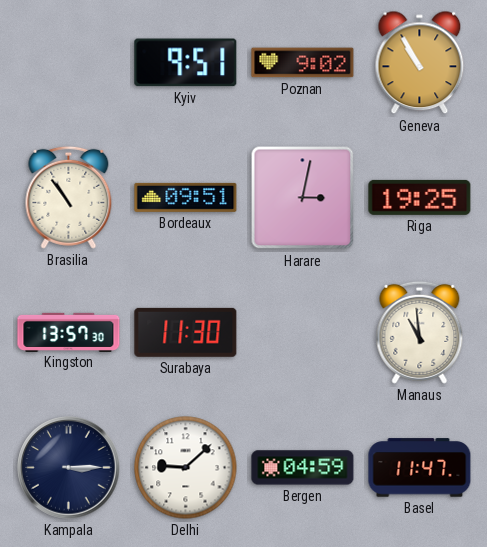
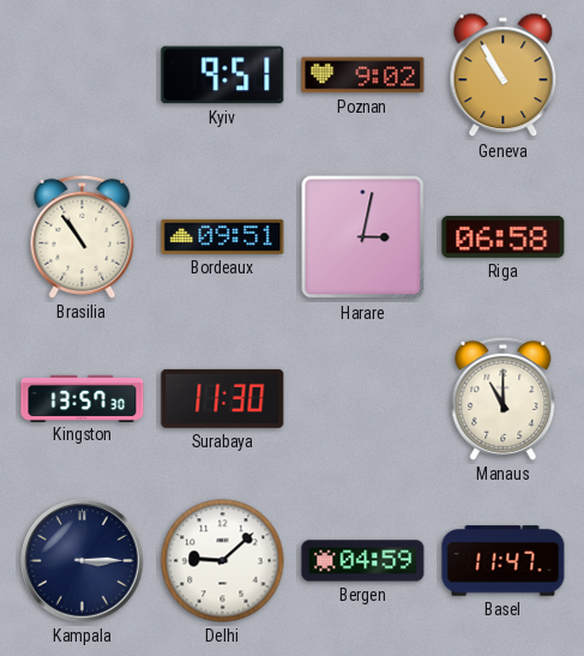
Riga: 19:25 -> 06:58 (504, 236)
Manaus: 10:59 -> 11:00 (504, 398)
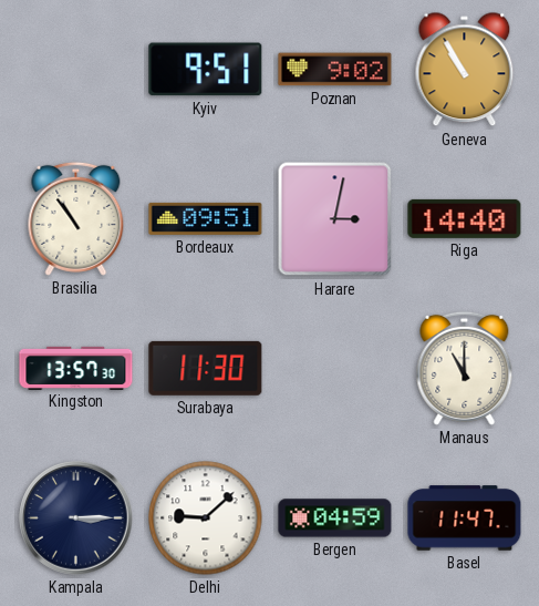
Riga: 06:58 -> 14:40 (465, 218)
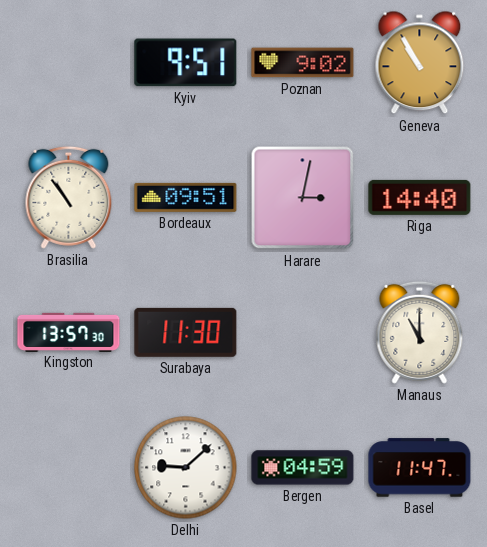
Kampala: 3:15 -> none (76, 518)
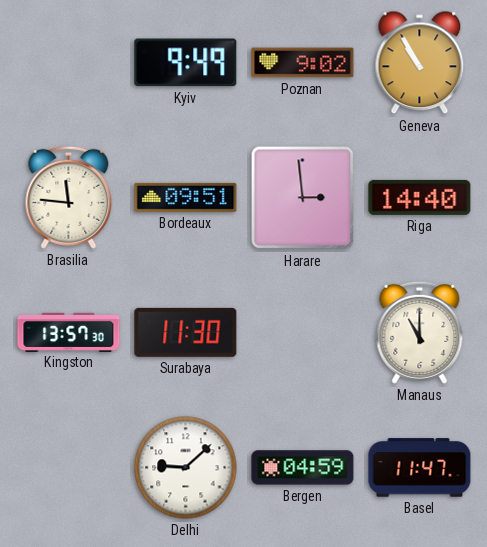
Kyiv: 9:51 -> 9:49 (186, 63)
Brasilia: 10:54 -> 11:46 (69, 197)
Harare: 3:02 -> 2:59 (303, 198)
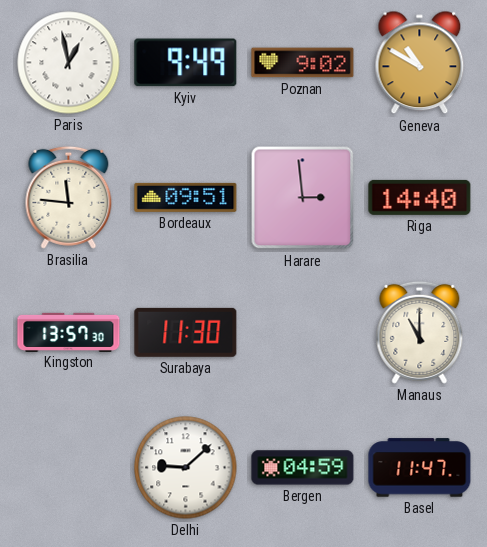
Paris: none -> 12:58 (69, 63)
Geneva: 10:55 -> 10:50 (420, 63)
